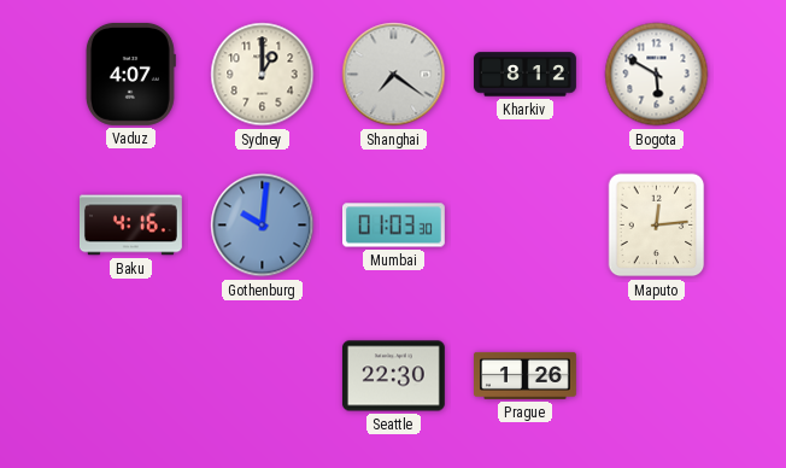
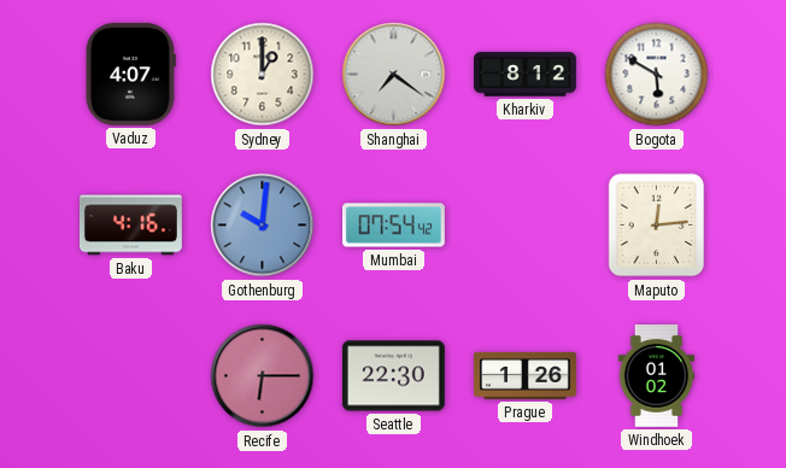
Mumbai: 01:03 -> 07:54 (394, 226)
Recife: none -> 6:15 (263, 376)
Windhoek: none -> 01:02 (657, 376)
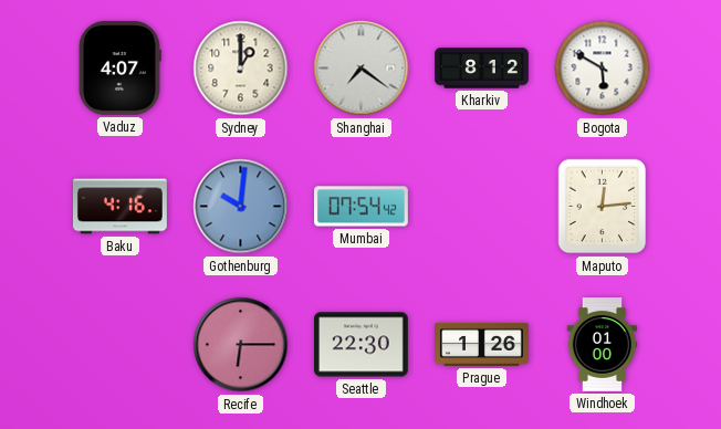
Windhoek: 01:02 -> 01:00 (603, 345)
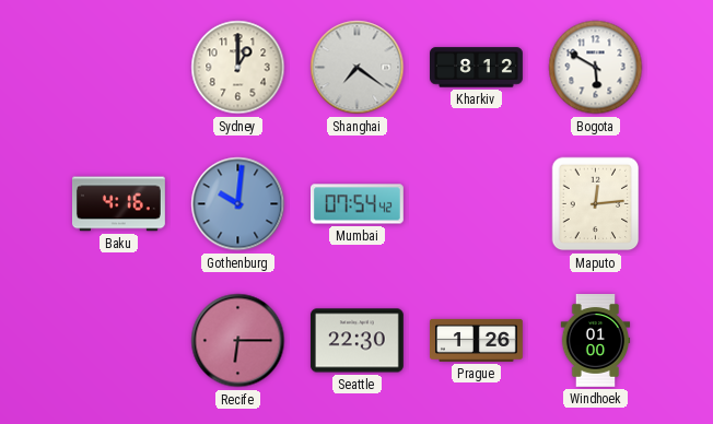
Vaduz: 4:07 -> none (119, 67)
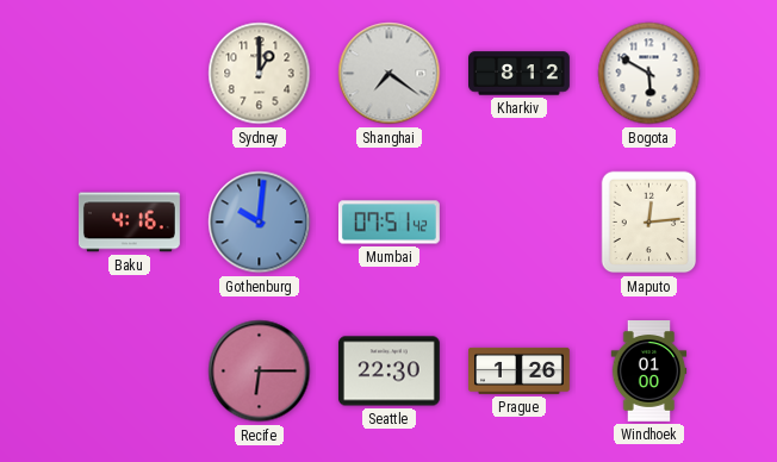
Mumbai: 07:54 -> 07:51 (390, 223)
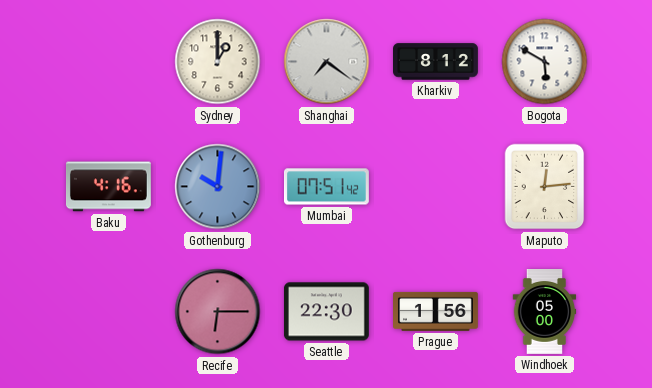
Prague: 1:26 -> 1:56 (436, 311)
Windhoek: 01:00 -> 05:00 (545, 312)
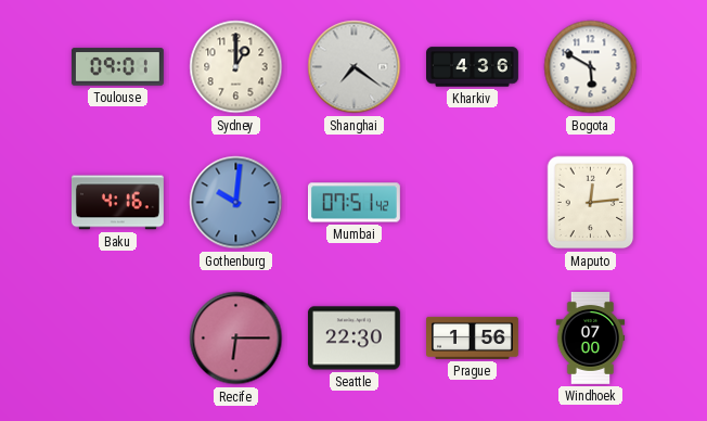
Toulouse: none -> 09:01 (117, 67)
Kharkiv: 8:12 -> 4:36 (473, 67)
Windhoek: 05:00 -> 07:00 (591, 339)
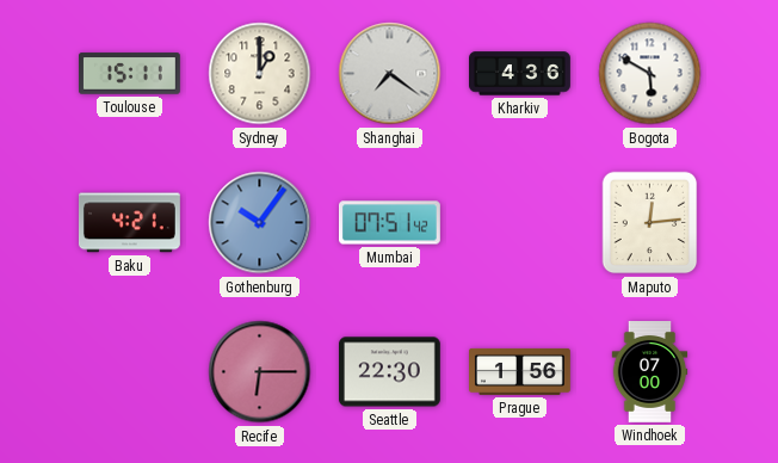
Toulouse: 09:01 -> 15:11 (129, 74)
Baku: 4:16 -> 4:21 (129, 223)
Gothenburg: 10:01 -> 10:06 (260, 223)
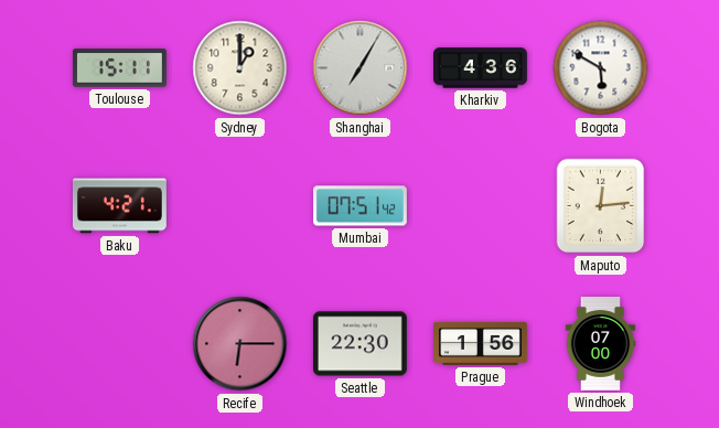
Shanghai: 7:21 -> 7:05 (361, 68)
Gothenburg: 10:06 -> none (260, 223)
